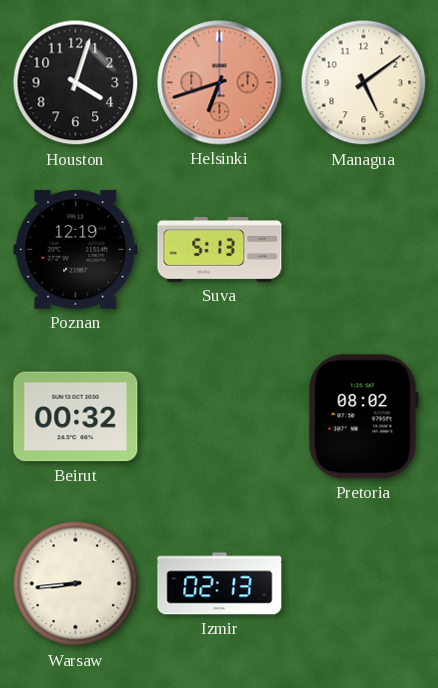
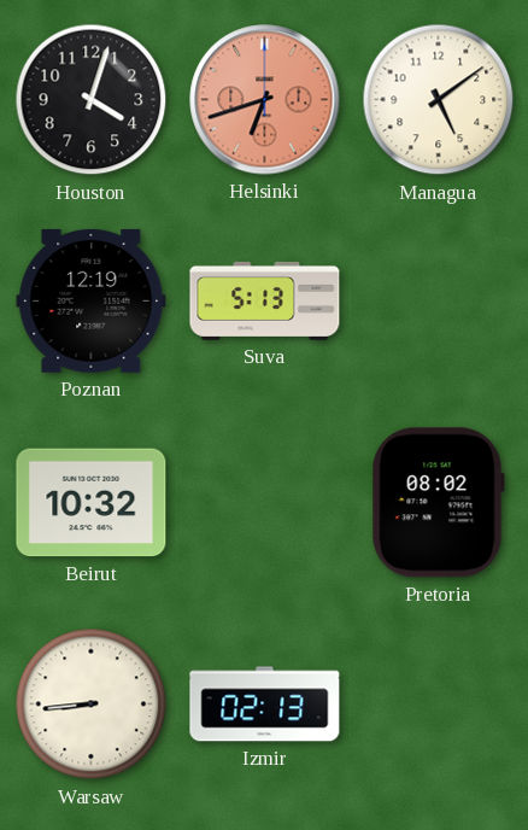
Beirut: 00:32 -> 10:32 (92, 503)
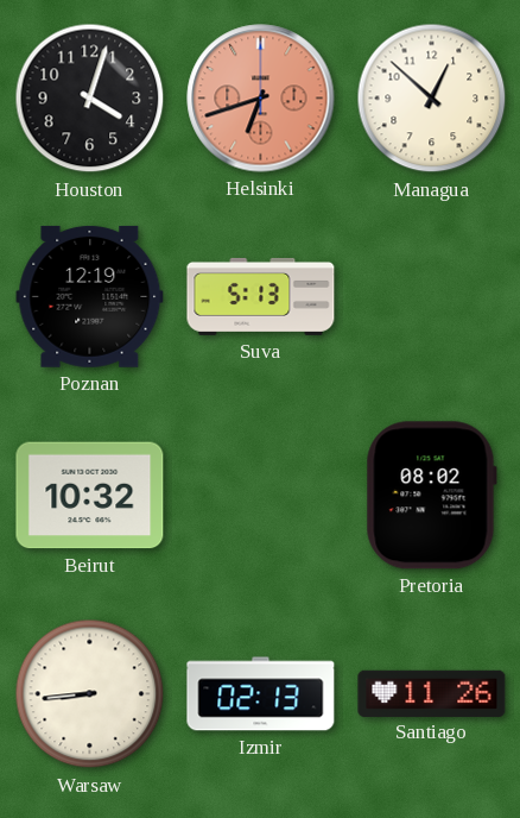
Managua: 5:09 -> 12:52 (432, 99)
Santiago: none -> 11:26 (432, 693)
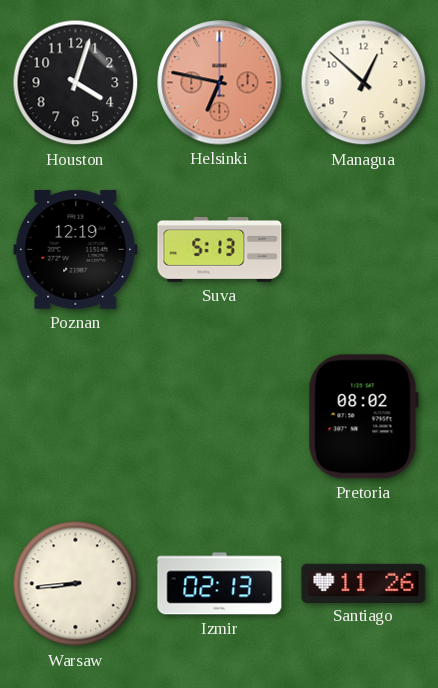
Helsinki: 6:42 -> 6:47 (220, 83)
Beirut: 10:32 -> none (90, 496)
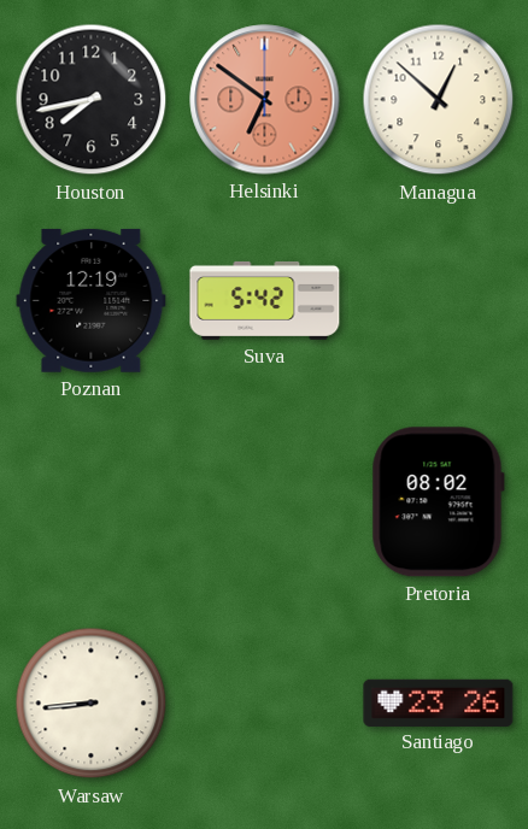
Houston: 4:03 -> 7:43 (92, 100)
Helsinki: 6:47 -> 6:51 (265, 100)
Suva: 5:13 -> 5:42 (265, 300)
Izmir: 02:13 -> none (220, 584)
Santiago: 11:26 -> 23:26 (439, 702)
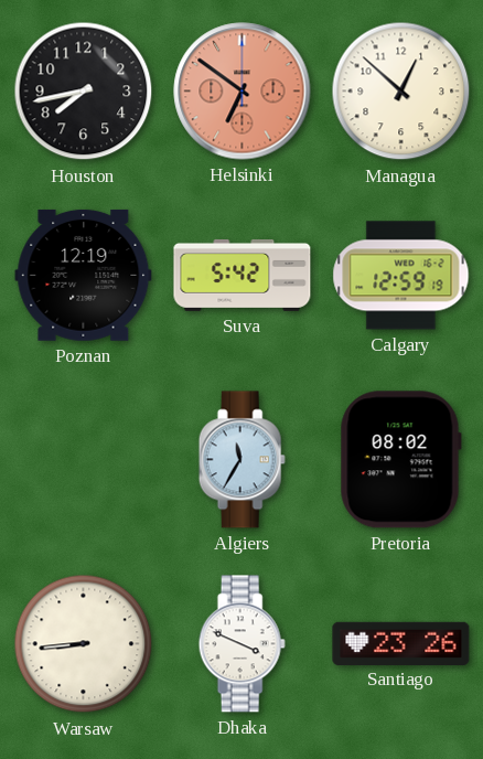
Calgary: none -> 12:59 (401, 276)
Algiers: none -> 11:35 (241, 460)
Dhaka: none -> 3:49 (241, 644)
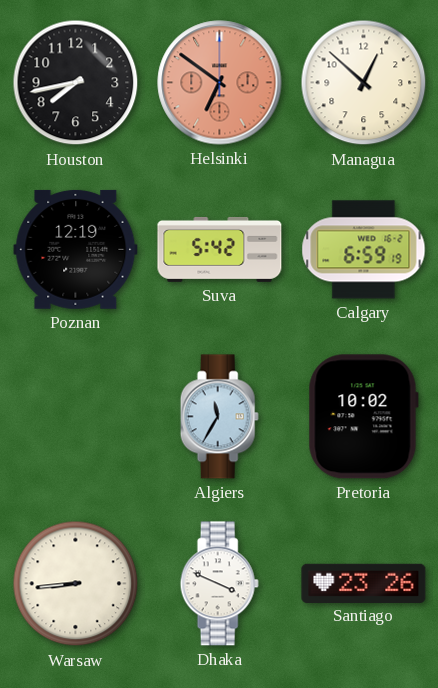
Calgary: 12:59 -> 6:59 (364, 250)
Pretoria: 08:02 -> 10:02 (363, 417)
